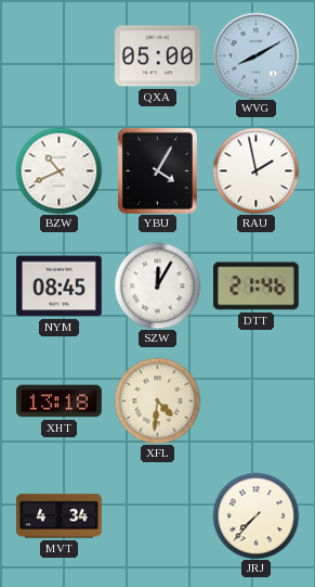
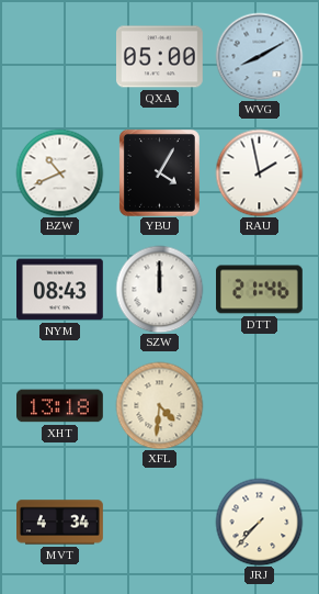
NYM: 08:45 -> 08:43 (60, 290)
SZW: 12:05 -> 12:00 (159, 289)
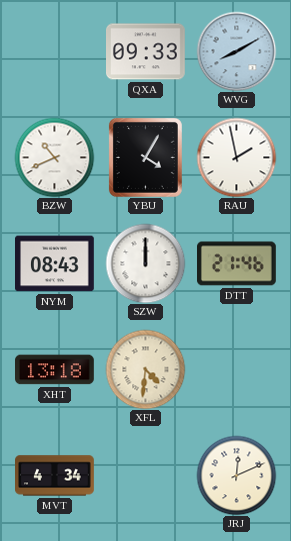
QXA: 05:00 -> 09:33 (146, 52)
JRJ: 7:37 -> 12:11 (236, 475)
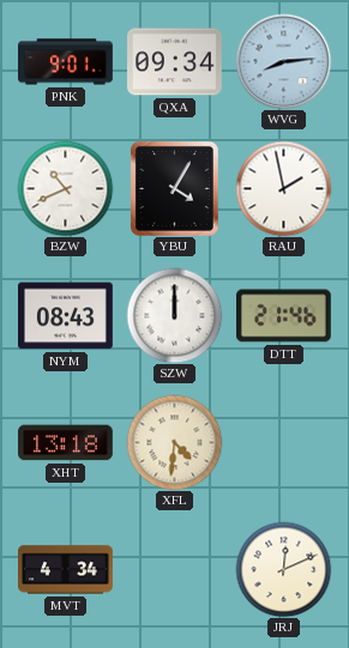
PNK: none -> 9:01 (66, 62)
QXA: 09:33 -> 09:34 (175, 62)
WVG: 8:10 -> 8:14 (283, 61)
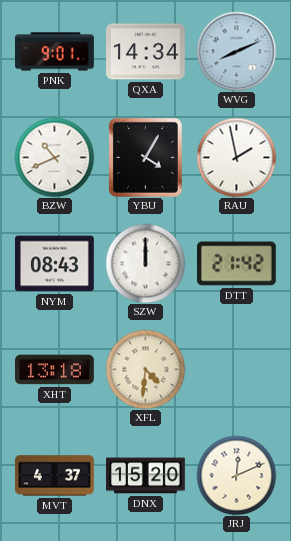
QXA: 09:34 -> 14:34 (146, 52)
WVG: 8:14 -> 8:11 (236, 51)
DTT: 21:46 -> 21:42 (237, 264)
MVT: 4:34 -> 4:37 (55, 476)
DNX: none -> 15:20 (146, 476)
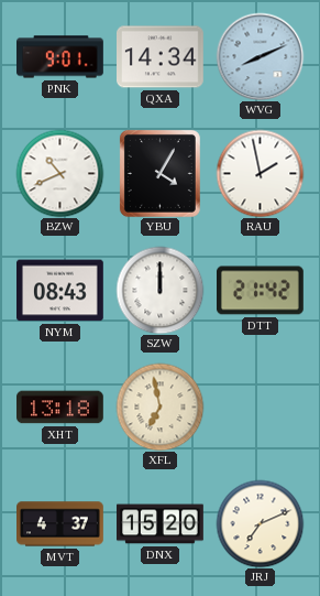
XFL: 4:31 -> 6:58 (159, 407)
JRJ: 12:11 -> 7:11 (260, 523)
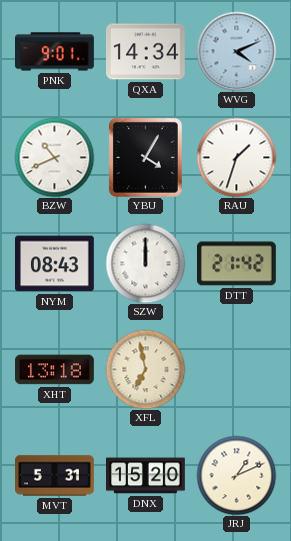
WVG: 8:11 -> 4:11 (236, 51)
RAU: 1:58 -> 1:33 (236, 157)
MVT: 4:37 -> 5:31 (55, 476)
JRJ: 7:11 -> 1:11 (236, 475)
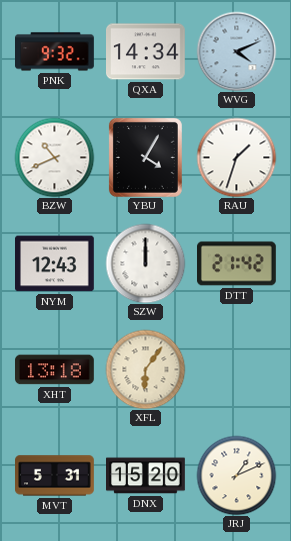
PNK: 9:01 -> 9:32 (55, 52)
NYM: 08:43 -> 12:43 (55, 264)
XFL: 6:58 -> 6:06 (145, 369)
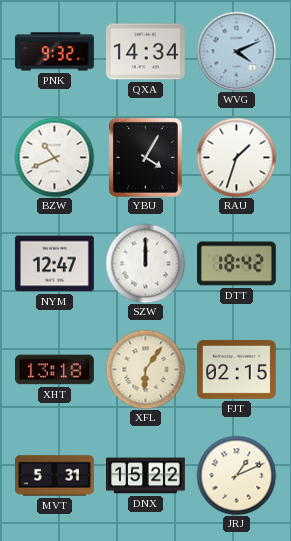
NYM: 12:43 -> 12:47 (55, 264)
DTT: 21:42 -> 18:42 (237, 264)
FJT: none -> 02:15 (237, 369)
DNX: 15:20 -> 15:22 (146, 476)
